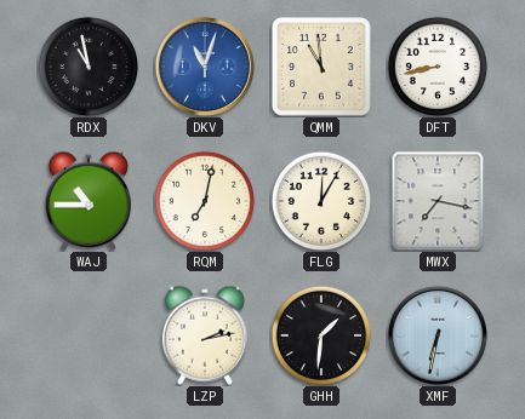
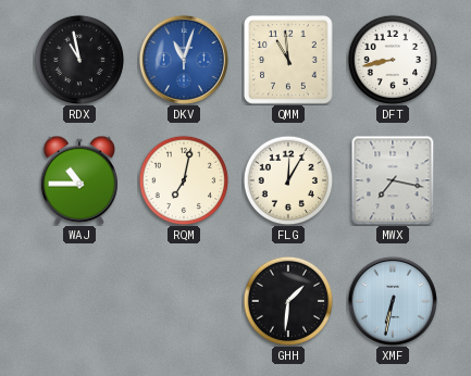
LZP: 2:13 -> none (204, 335)
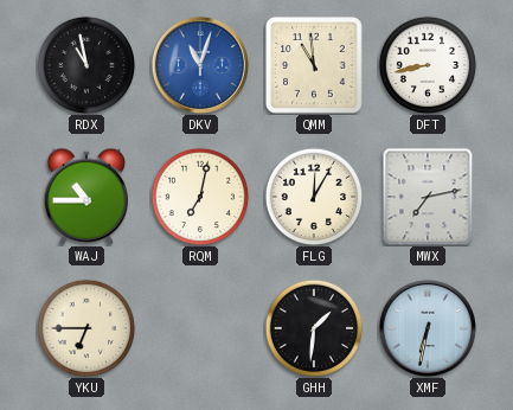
MWX: 7:17 -> 7:13 (428, 197)
YKU: none -> 6:45 (86, 328)
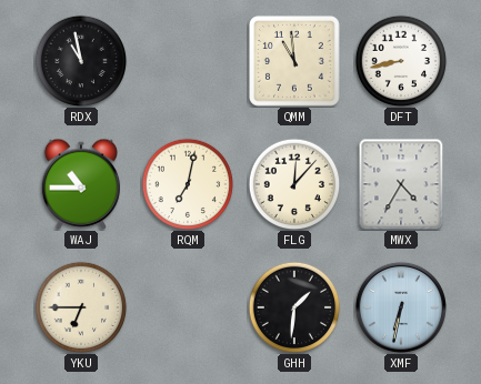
DKV: 11:03 -> none (200, 65)
FLG: 12:05 -> 12:07 (294, 184)
MWX: 7:13 -> 4:35 (401, 184)
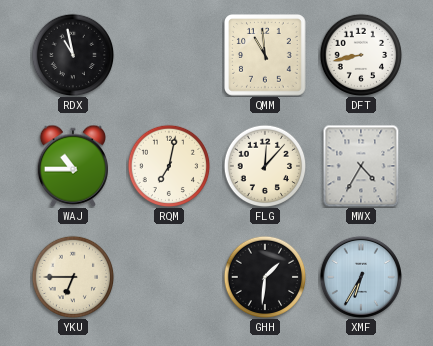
XMF: 6:32 -> 6:35 (361, 277)
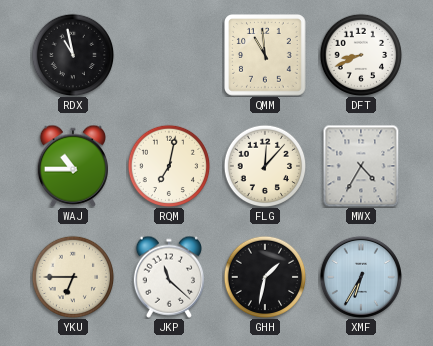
DFT: 8:43 -> 8:41 (361, 55)
JKP: none -> 11:22 (168, 277)
GHH: 1:31 -> 1:32 (265, 277)
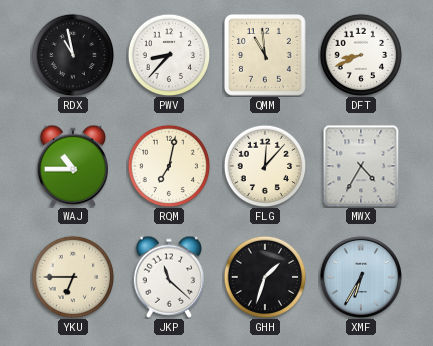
PWV: none -> 8:37 (169, 55)
GHH: 1:32 -> 1:33 (265, 277)
